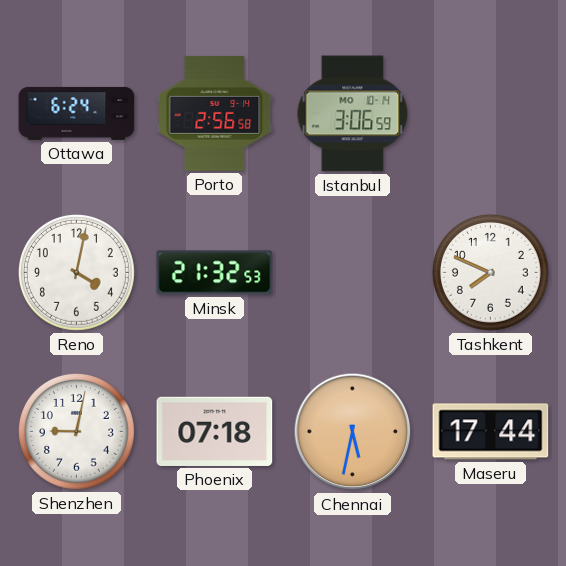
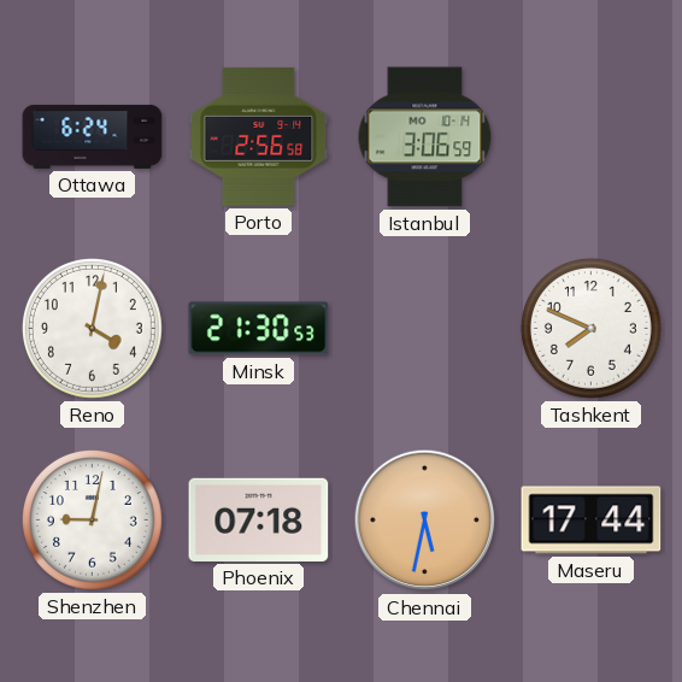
Minsk: 21:32 -> 21:30 (259, 329)
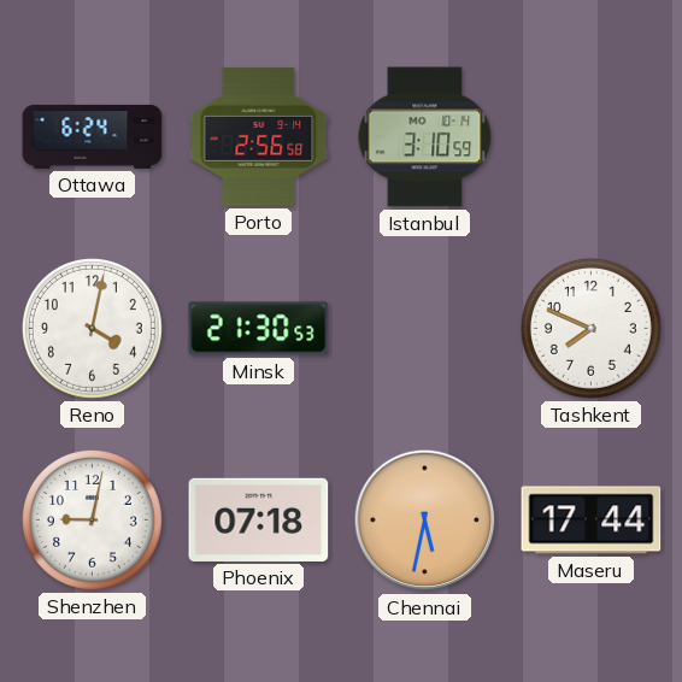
Istanbul: 3:06 -> 3:10 (425, 137)
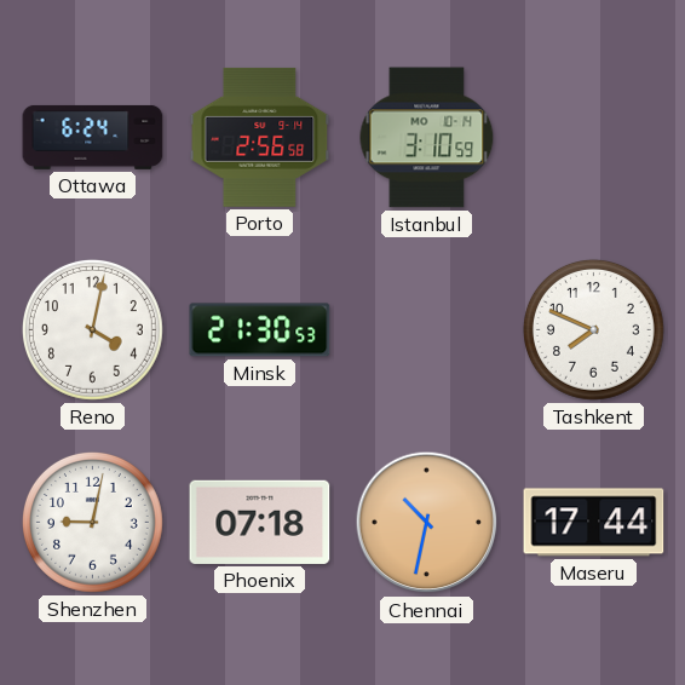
Chennai: 5:32 -> 10:32 (427, 523)
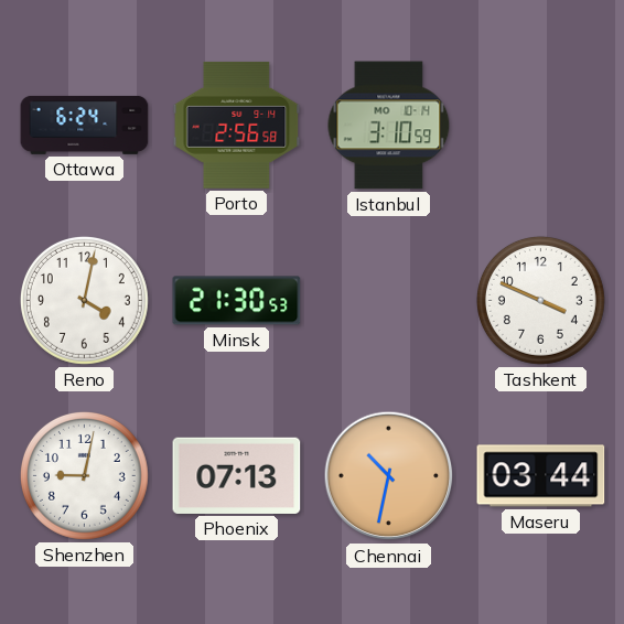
Tashkent: 7:49 -> 3:49 (540, 300)
Phoenix: 07:18 -> 07:13 (237, 475)
Maseru: 17:44 -> 03:44 (541, 476)
